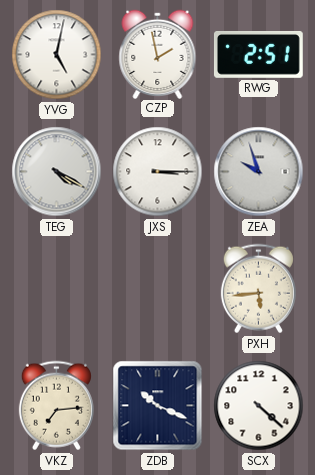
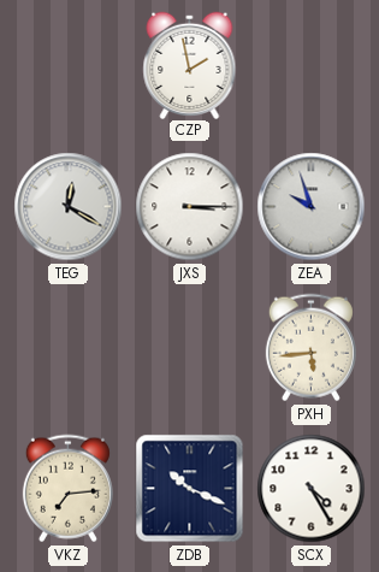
YVG: 5:02 -> none (57, 55)
RWG: 2:51 -> none (259, 54)
TEG: 4:20 -> 12:20 (69, 207)
SCX: 4:22 -> 4:25 (312, 489)
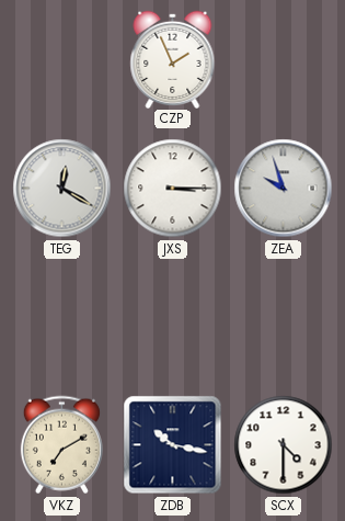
CZP: 1:58 -> 1:56 (173, 59)
PXH: 5:44 -> none (310, 348)
VKZ: 7:14 -> 7:10 (61, 445)
ZDB: 10:19 -> 10:17 (173, 445)
SCX: 4:25 -> 4:30 (284, 445)
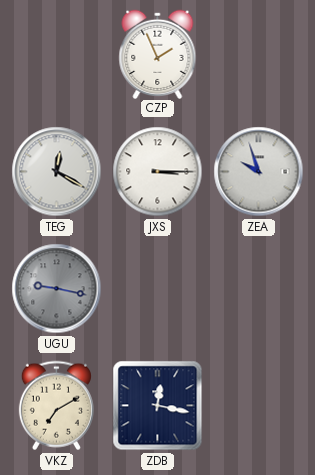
UGU: none -> 9:17 (57, 289)
ZDB: 10:17 -> 12:17 (158, 406)
SCX: 4:30 -> none (284, 445)
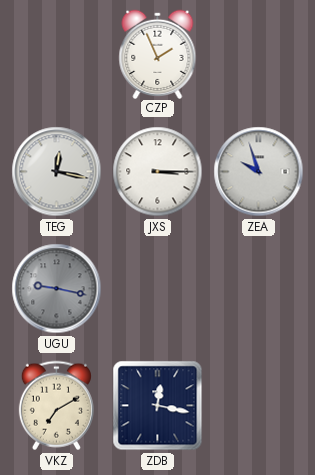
TEG: 12:20 -> 12:17 (57, 172)
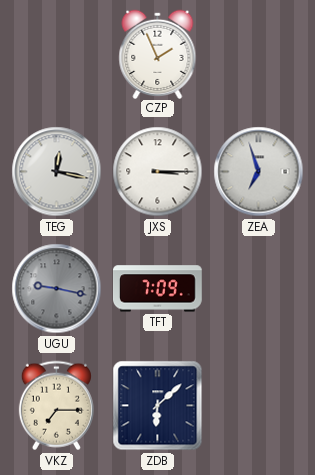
ZEA: 9:57 -> 6:57 (259, 172)
TFT: none -> 7:09 (158, 289)
VKZ: 7:10 -> 7:15 (56, 406)
ZDB: 12:17 -> 6:08 (158, 406)
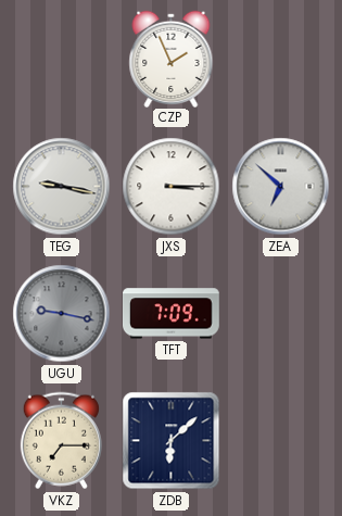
TEG: 12:17 -> 9:17 (62, 187)
ZEA: 6:57 -> 6:52 (281, 187)
